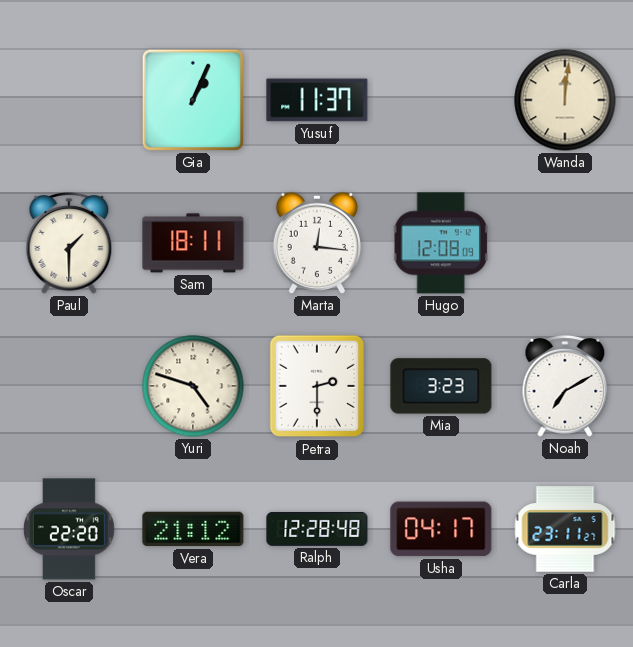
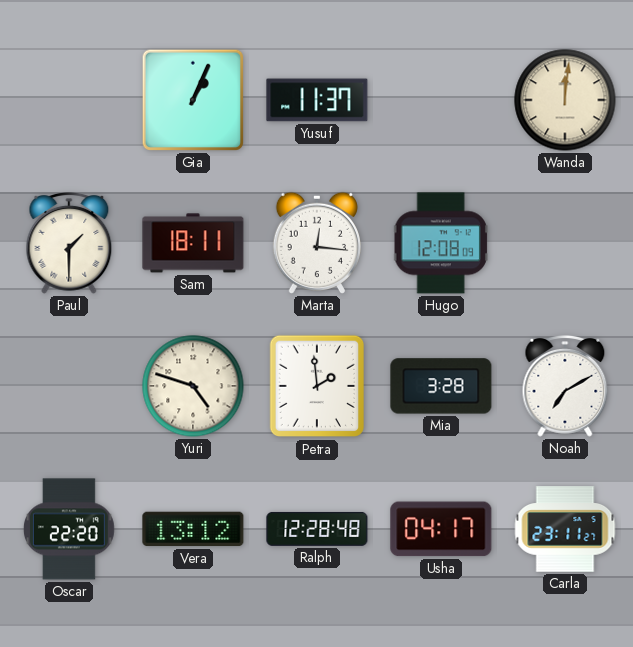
Petra: 2:30 -> 1:59 (316, 386)
Mia: 3:23 -> 3:28 (441, 386)
Vera: 21:12 -> 13:12 (193, 529)
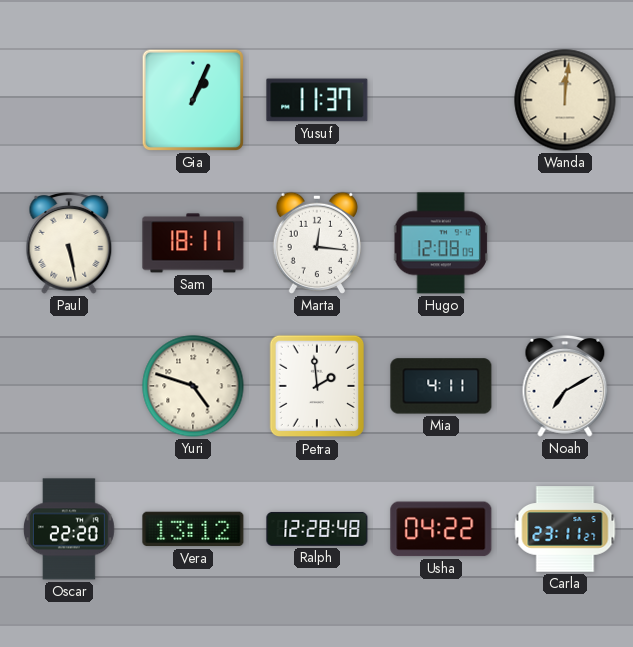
Paul: 1:30 -> 5:28 (69, 244)
Mia: 3:28 -> 4:11 (441, 386)
Usha: 04:17 -> 04:22 (441, 529)
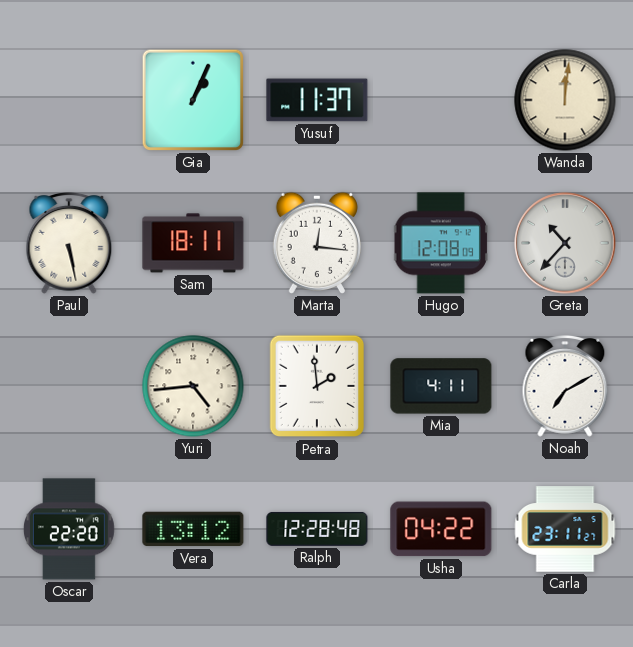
Greta: none -> 10:37 (565, 243)
Yuri: 4:48 -> 4:44 (193, 386)
